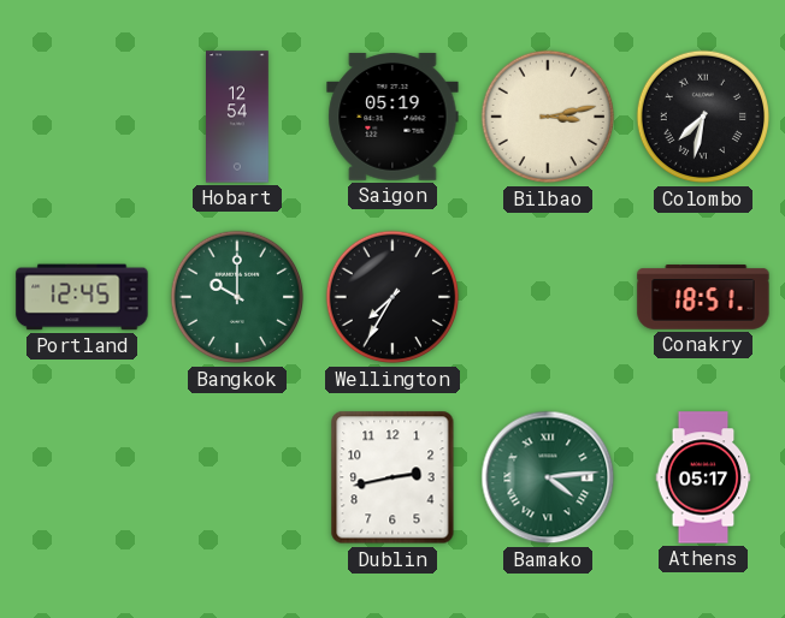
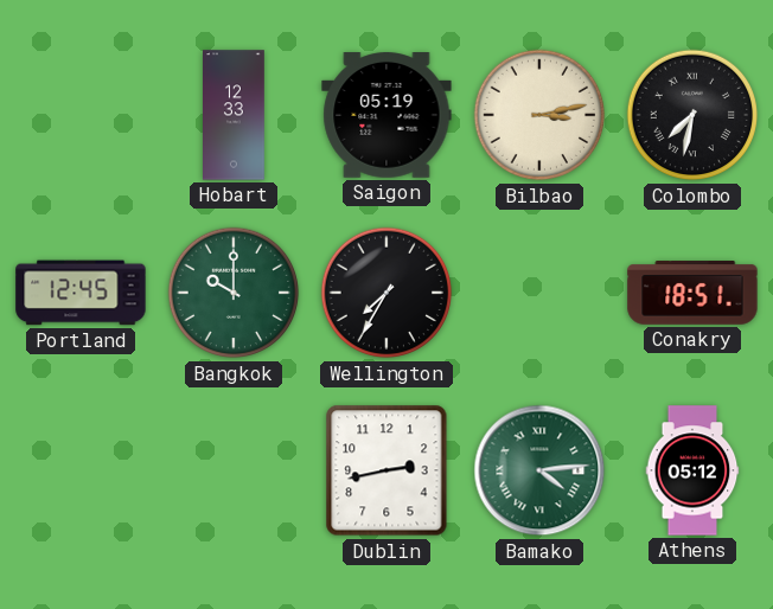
Hobart: 12:54 -> 12:33 (234, 115)
Athens: 05:17 -> 05:12 (692, 470)
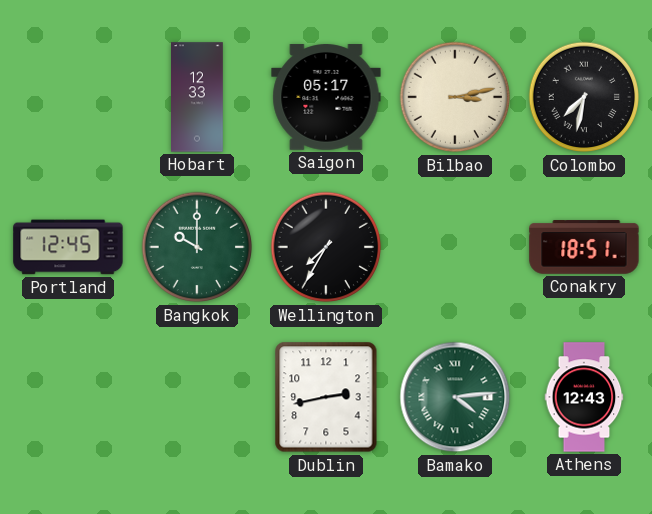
Saigon: 05:19 -> 05:17 (326, 97)
Athens: 05:12 -> 12:43 (584, 397)
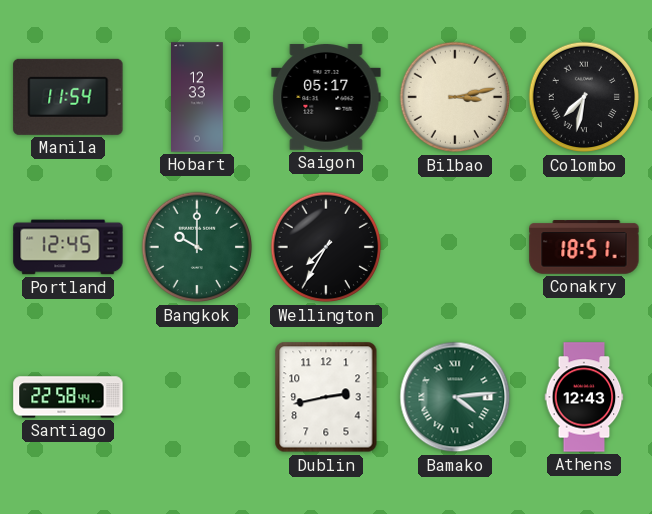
Manila: none -> 11:54 (68, 97)
Santiago: none -> 22:58 (68, 397)
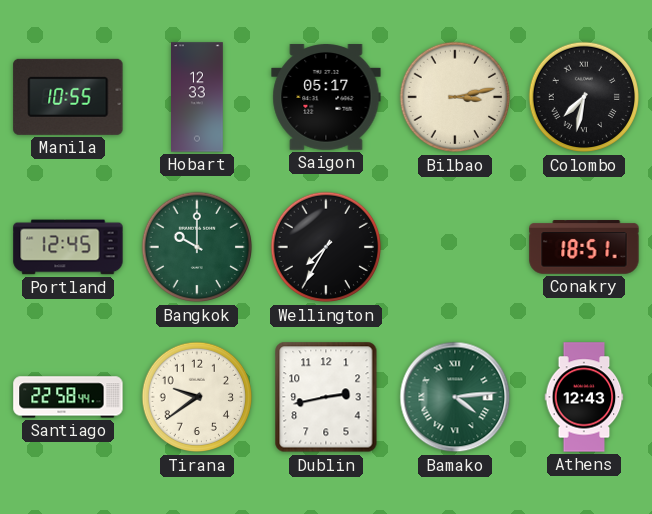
Manila: 11:54 -> 10:55 (68, 97)
Tirana: none -> 9:39 (197, 397)
